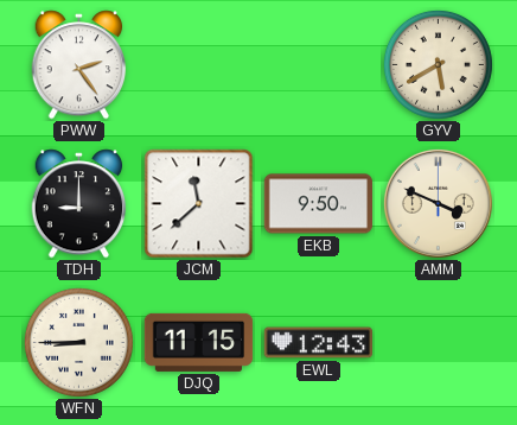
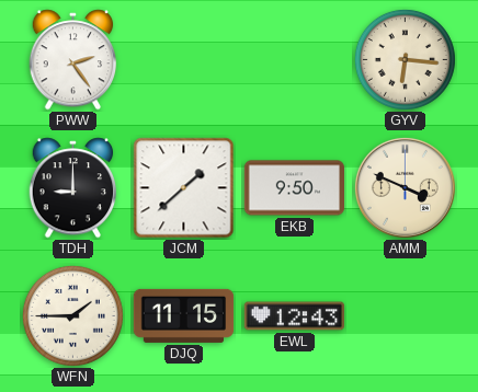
GYV: 5:40 -> 6:16 (405, 59)
JCM: 11:38 -> 1:38 (184, 188)
WFN: 8:45 -> 1:45 (72, 315)
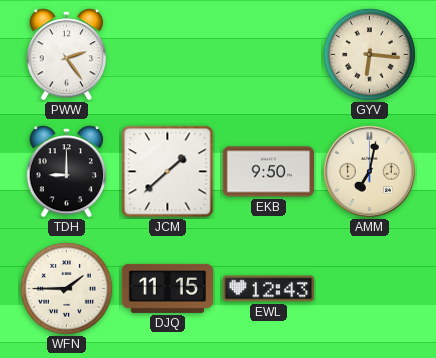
AMM: 3:49 -> 7:02 (369, 171)
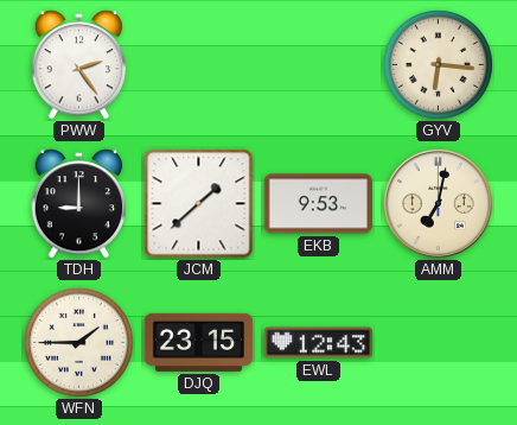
EKB: 9:50 -> 9:53 (318, 204)
DJQ: 11:15 -> 23:15 (199, 342)
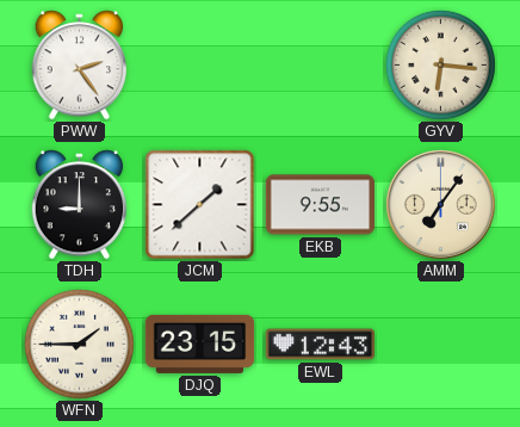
EKB: 9:53 -> 9:55 (320, 205)
AMM: 7:02 -> 7:06 (440, 204)
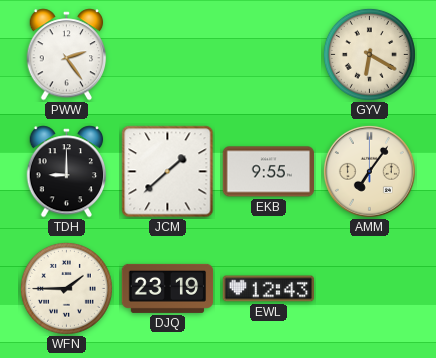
GYV: 6:16 -> 6:20 (369, 54)
DJQ: 23:15 -> 23:19 (168, 288)
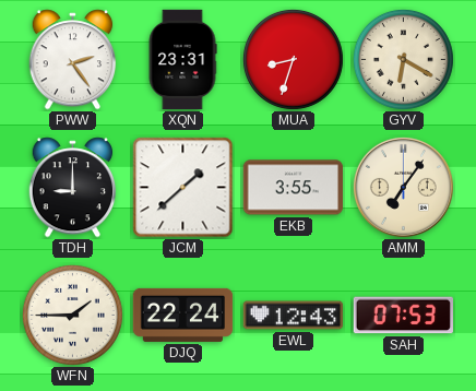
XQN: none -> 23:31 (182, 60)
MUA: none -> 8:33 (293, 59)
EKB: 9:55 -> 3:55 (293, 188)
DJQ: 23:19 -> 22:24 (183, 315)
SAH: none -> 07:53 (403, 316)
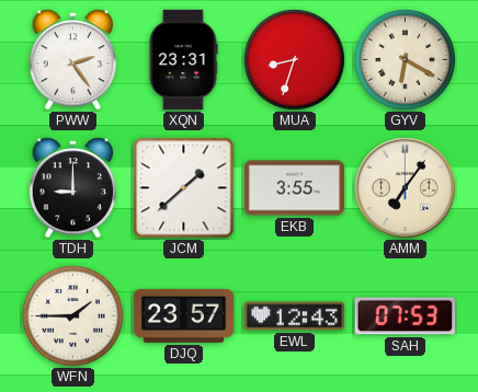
DJQ: 22:24 -> 23:57 (184, 315)
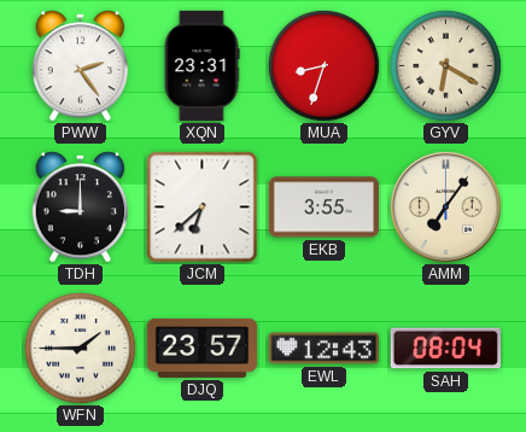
JCM: 1:38 -> 6:38 (203, 208)
SAH: 07:53 -> 08:04 (445, 349)
